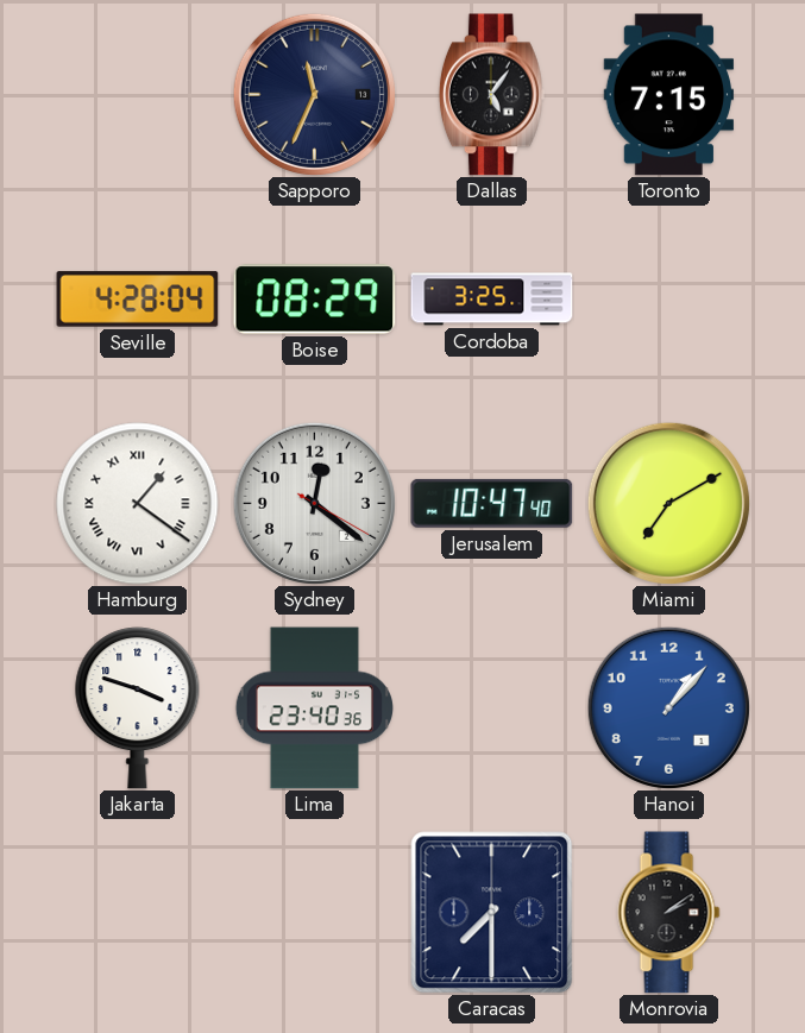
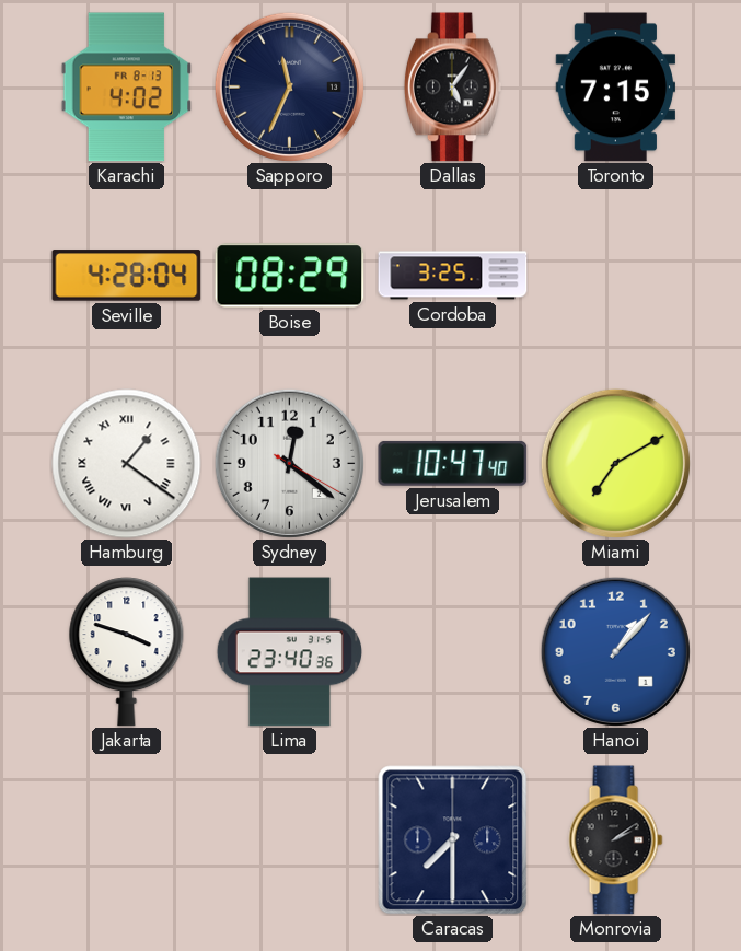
Karachi: none -> 4:02 (127, 88)
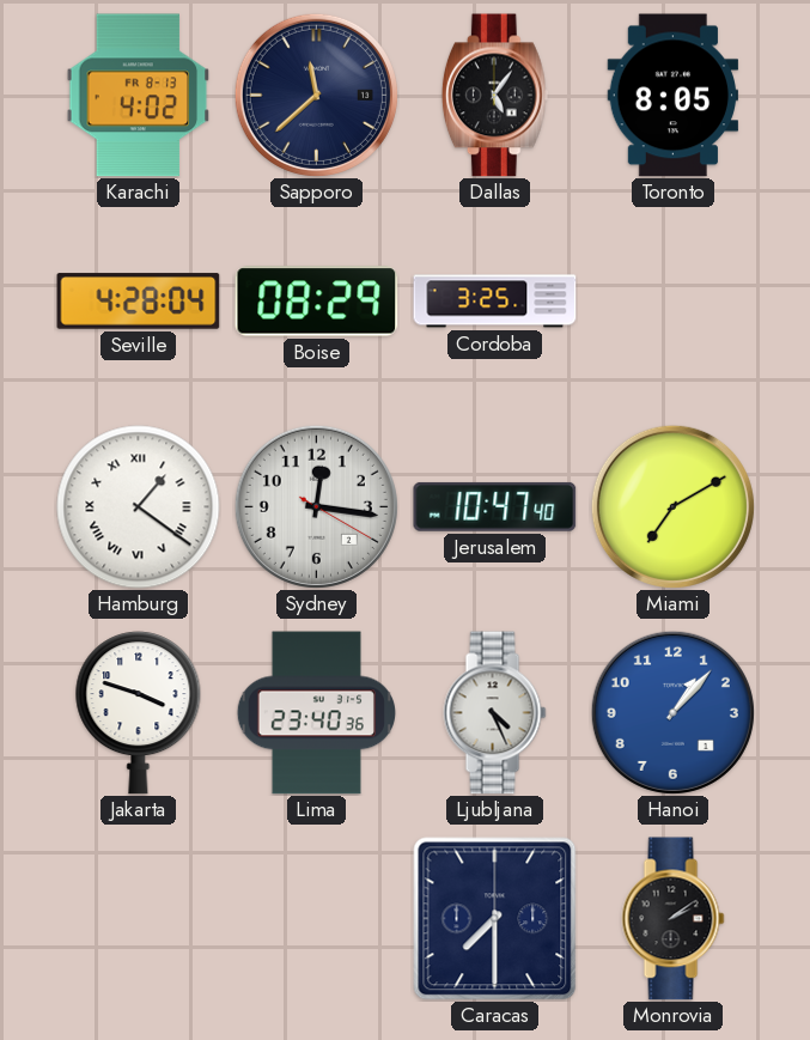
Sapporo: 11:34 -> 11:38 (316, 95)
Toronto: 7:15 -> 8:05 (674, 96)
Sydney: 12:21 -> 12:16 (316, 506)
Ljubljana: none -> 4:26 (495, 713)
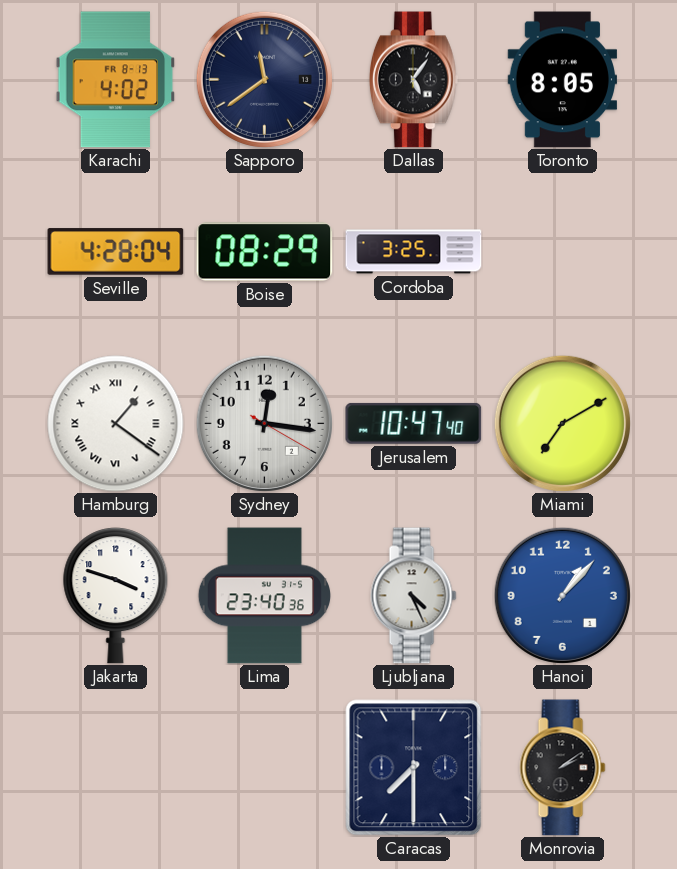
Sapporo: 11:38 -> 11:39 (264, 79)
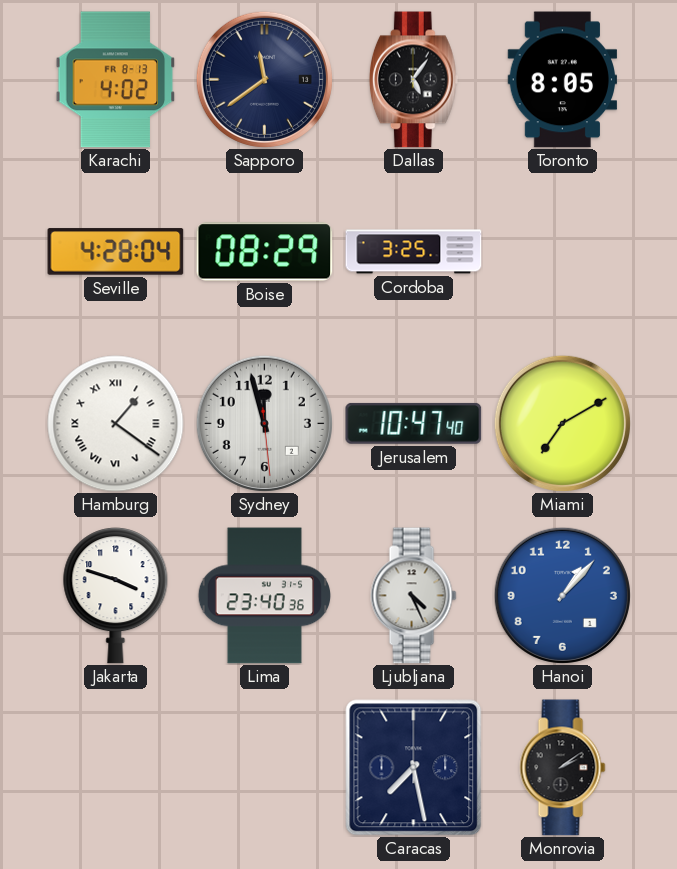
Sydney: 12:16 -> 11:57 (264, 423)
Caracas: 7:30 -> 7:28 (414, 768)
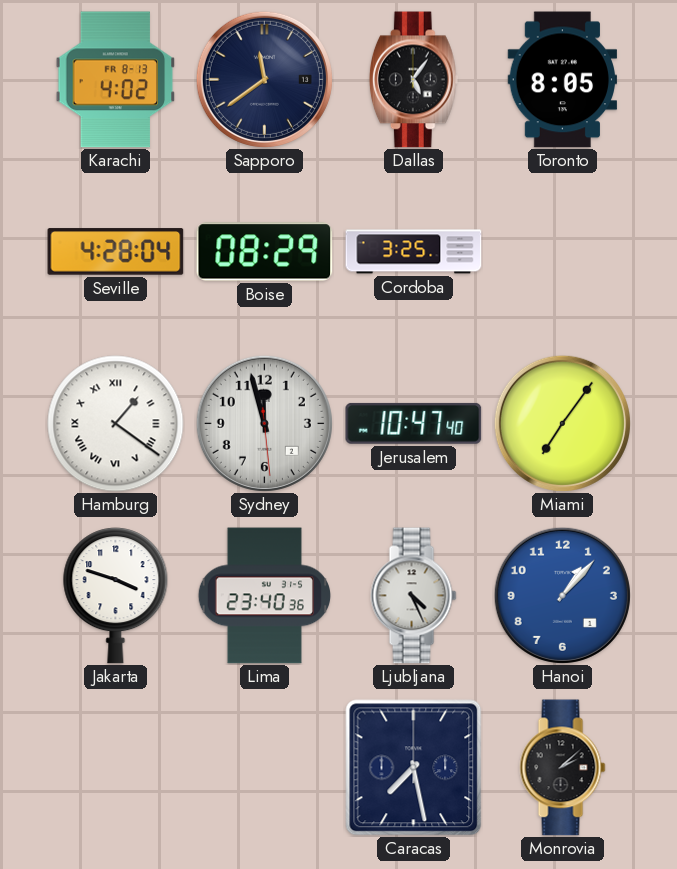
Miami: 7:10 -> 7:06 (562, 423)
Monrovia: 2:09 -> 2:08 (563, 768)
